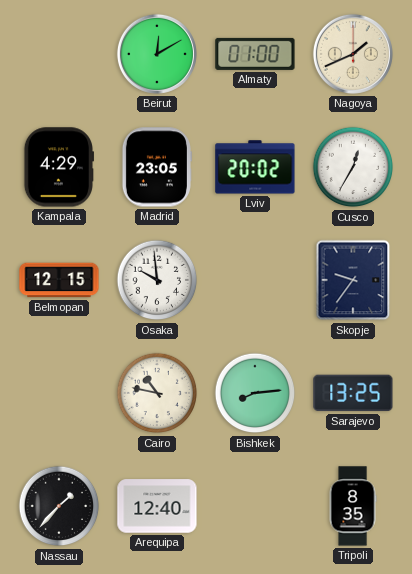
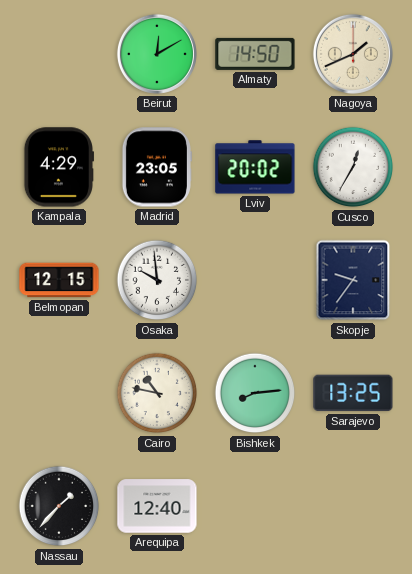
Almaty: 01:00 -> 14:50 (255, 54)
Tripoli: 8:35 -> none (353, 506)
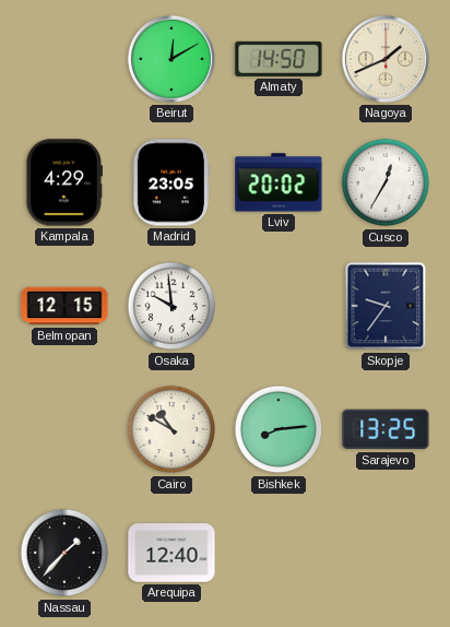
Cairo: 10:47 -> 10:50 (171, 429)
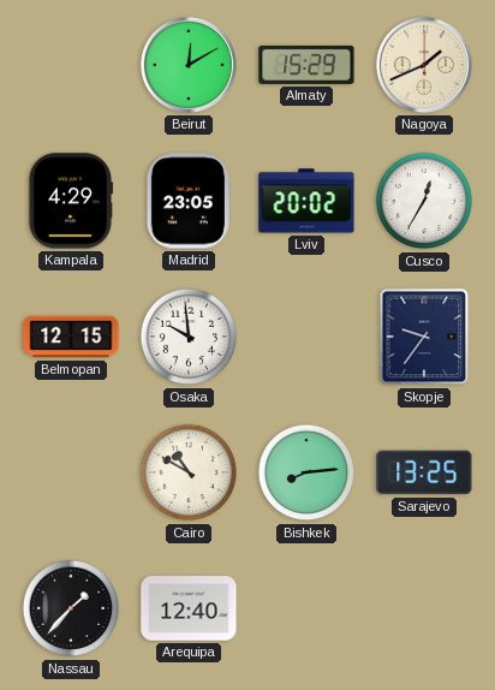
Almaty: 14:50 -> 15:29 (306, 65)
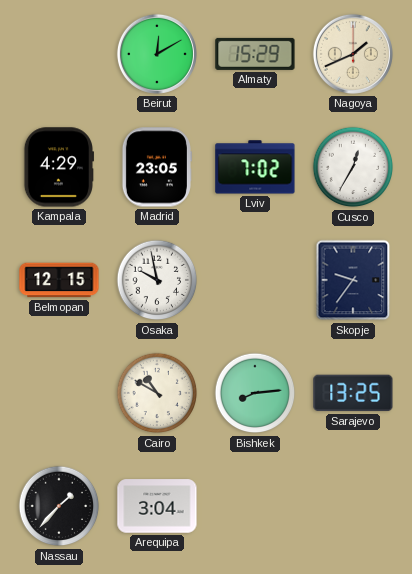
Lviv: 20:02 -> 7:02 (255, 167)
Osaka: 9:59 -> 9:58 (157, 280)
Arequipa: 12:40 -> 3:04 (157, 506)
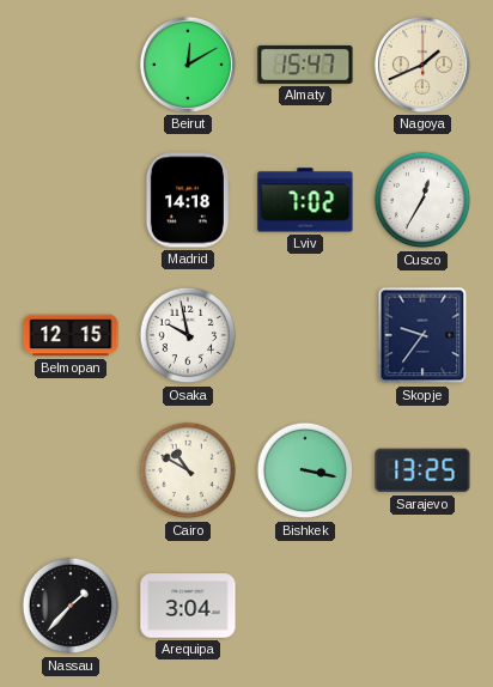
Almaty: 15:29 -> 15:47 (305, 65)
Kampala: 4:29 -> none (58, 167)
Madrid: 23:05 -> 14:18 (187, 200)
Bishkek: 8:14 -> 3:17 (305, 470)
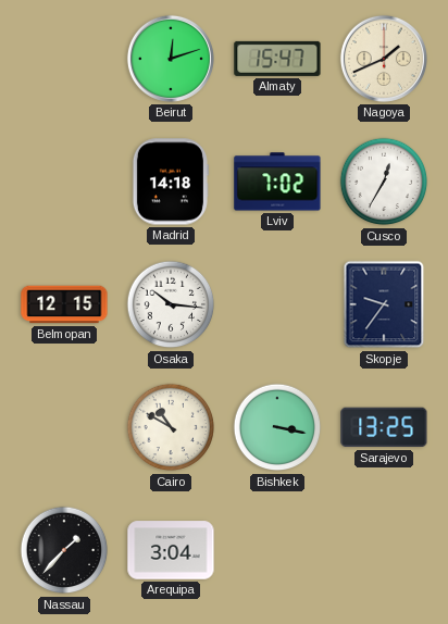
Beirut: 12:10 -> 12:12 (171, 59)
Osaka: 9:58 -> 10:16 (171, 304)
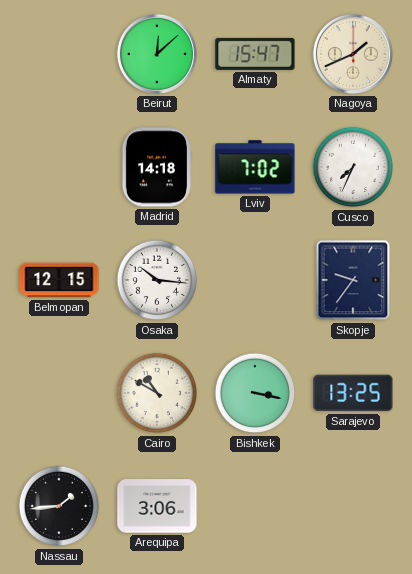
Beirut: 12:12 -> 12:08 (157, 54)
Cusco: 12:35 -> 7:34 (353, 167)
Nassau: 1:37 -> 1:44 (59, 506)
Arequipa: 3:04 -> 3:06 (157, 506)
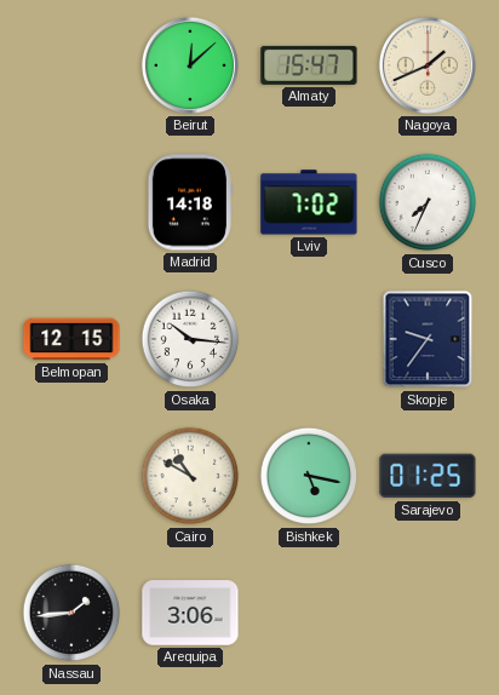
Bishkek: 3:17 -> 5:17 (309, 476)
Sarajevo: 13:25 -> 01:25 (428, 476)
